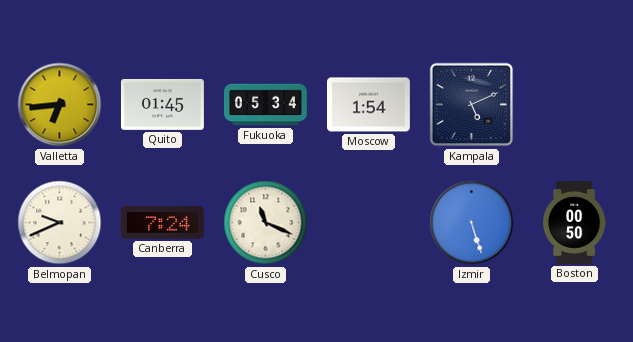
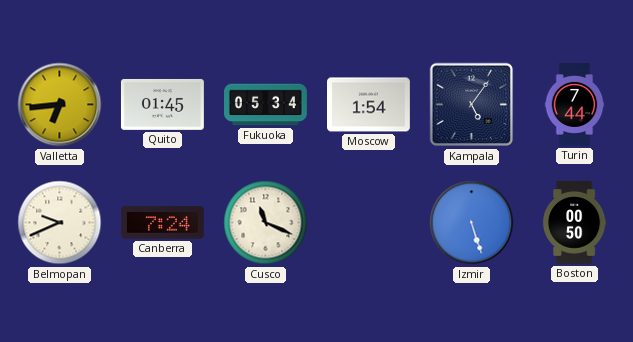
Kampala: 5:11 -> 5:06 (472, 105)
Turin: none -> 7:44 (575, 105)
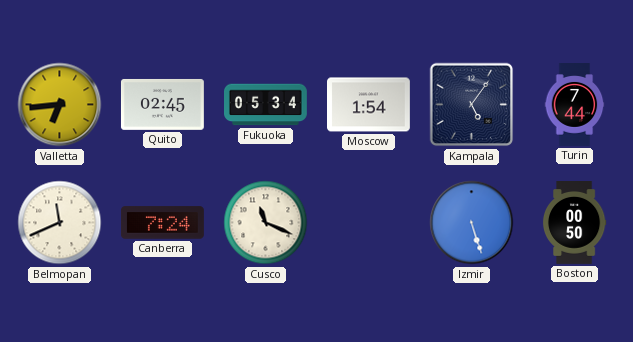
Quito: 01:45 -> 02:45 (162, 104)
Belmopan: 9:41 -> 11:41 (60, 223)
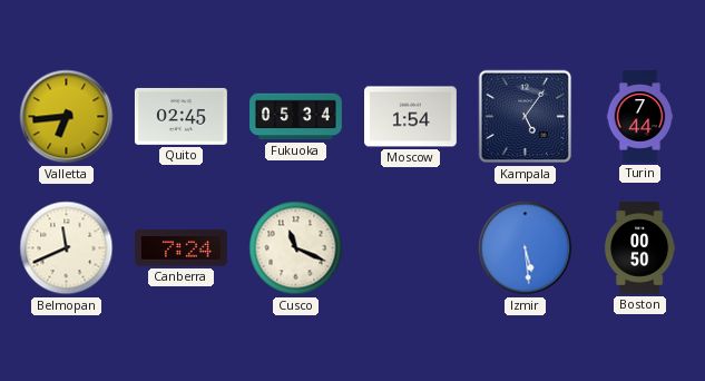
Izmir: 5:27 -> 5:29 (526, 248)
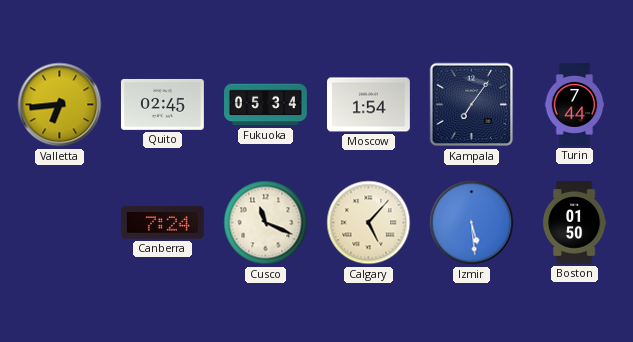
Kampala: 5:06 -> 7:06 (472, 105)
Belmopan: 11:41 -> none (67, 248)
Calgary: none -> 5:07 (369, 223)
Boston: 00:50 -> 01:50 (574, 223)
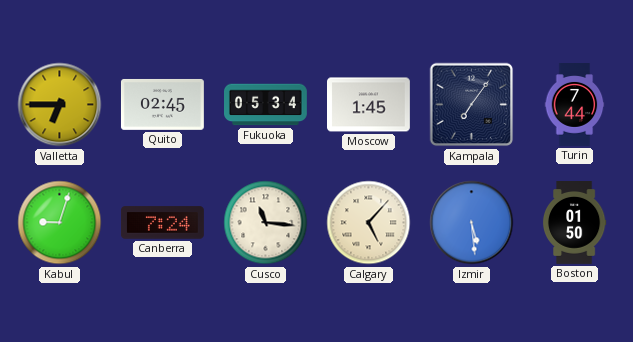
Valletta: 6:44 -> 6:45 (60, 105)
Moscow: 1:54 -> 1:45 (369, 105)
Kabul: none -> 9:03 (60, 223)
Cusco: 11:19 -> 11:16 (266, 223)
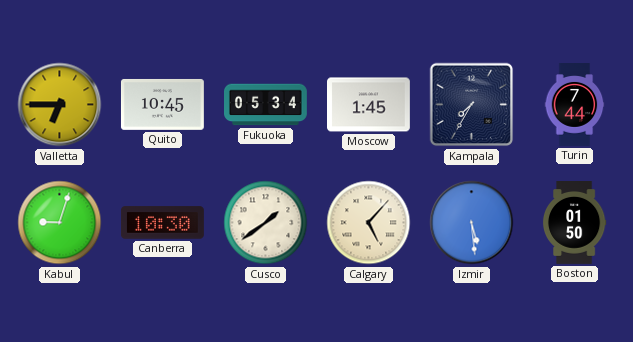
Quito: 02:45 -> 10:45 (162, 104)
Kampala: 7:06 -> 7:35 (472, 105)
Canberra: 7:24 -> 10:30 (163, 223)
Cusco: 11:16 -> 1:39 (266, 223)
